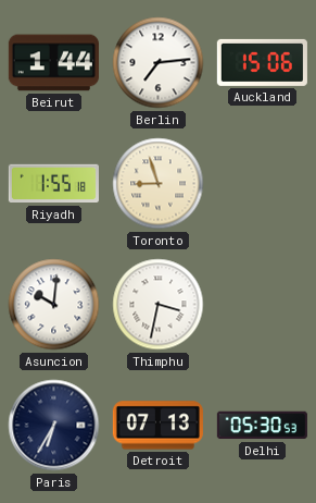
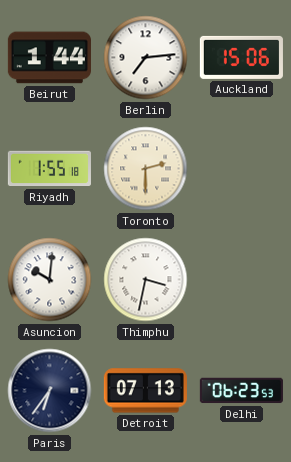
Toronto: 8:57 -> 2:30 (146, 169)
Paris: 6:35 -> 6:36 (50, 391)
Delhi: 05:30 -> 06:23 (241, 391)
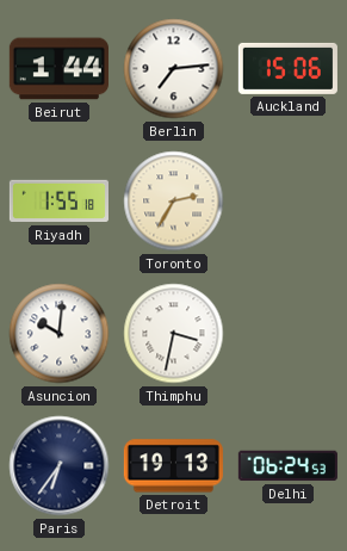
Toronto: 2:30 -> 2:35 (174, 202)
Detroit: 07:13 -> 19:13 (173, 466)
Delhi: 06:23 -> 06:24 (287, 466)
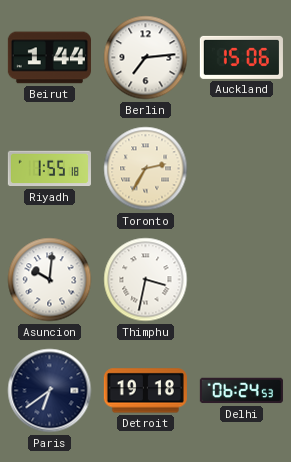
Paris: 6:36 -> 6:39 (50, 391)
Detroit: 19:13 -> 19:18 (145, 391)
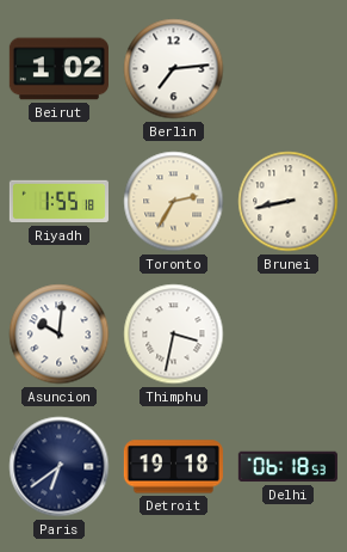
Beirut: 1:44 -> 1:02 (58, 69)
Auckland: 15:06 -> none (241, 57)
Brunei: none -> 8:43 (289, 202)
Delhi: 06:24 -> 06:18 (287, 467)
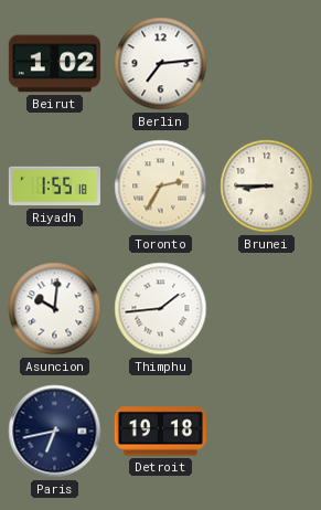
Brunei: 8:43 -> 8:45 (267, 187)
Thimphu: 3:32 -> 1:44 (161, 309)
Paris: 6:39 -> 6:43 (55, 432)
Delhi: 06:18 -> none (287, 467)
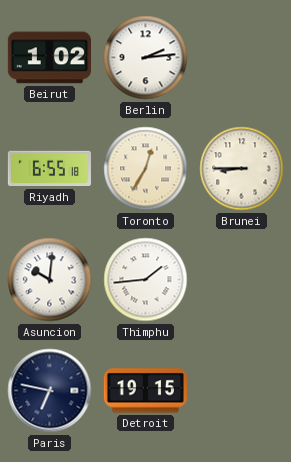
Berlin: 7:14 -> 2:14 (146, 58)
Riyadh: 1:55 -> 6:55 (49, 169)
Toronto: 2:35 -> 12:35 (146, 169)
Paris: 6:43 -> 6:47 (50, 391)
Detroit: 19:18 -> 19:15 (145, 391)
